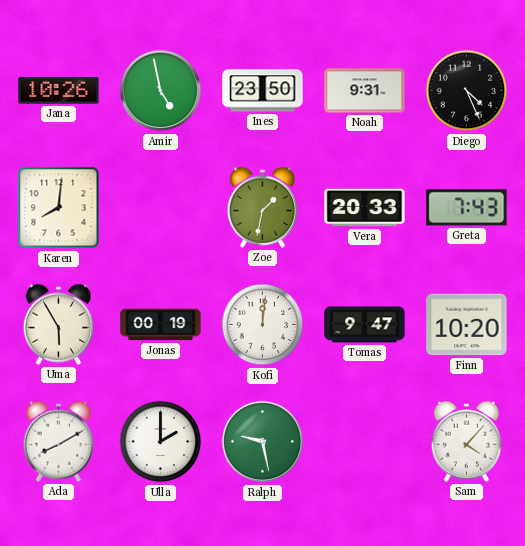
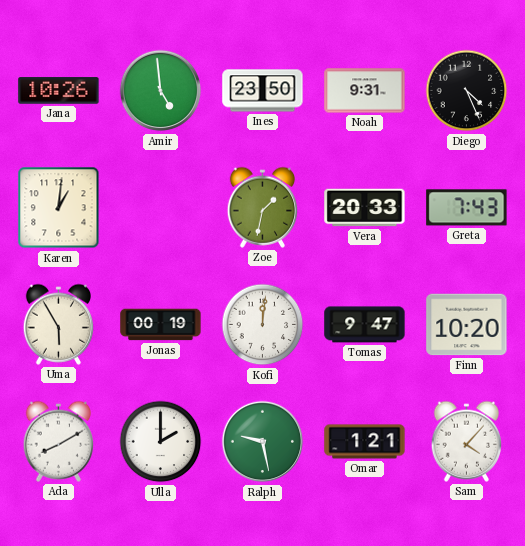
Amir: 4:58 -> 4:59 (161, 91)
Karen: 8:01 -> 1:01 (59, 208)
Omar: none -> 1:21 (365, 442)
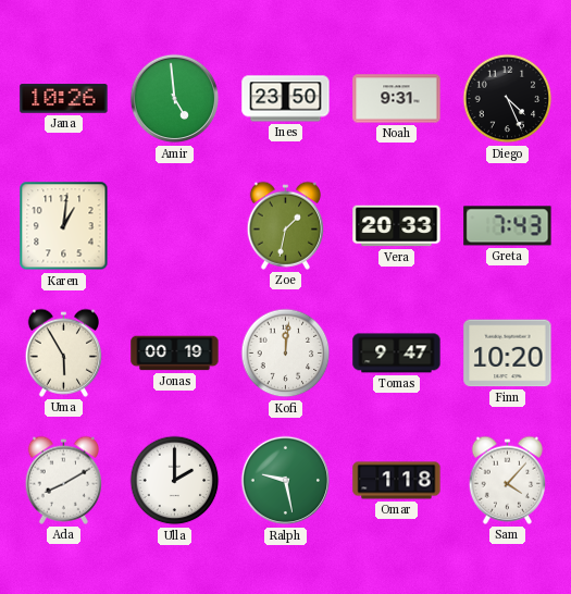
Omar: 1:21 -> 1:18 (397, 481)
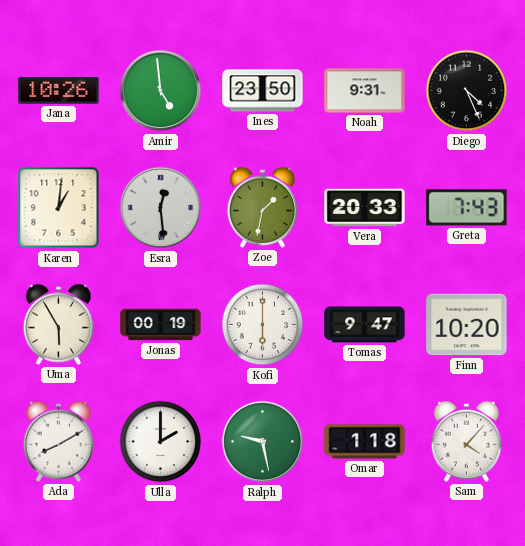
Esra: none -> 12:29 (161, 208)
Kofi: 12:01 -> 6:00 (263, 325)
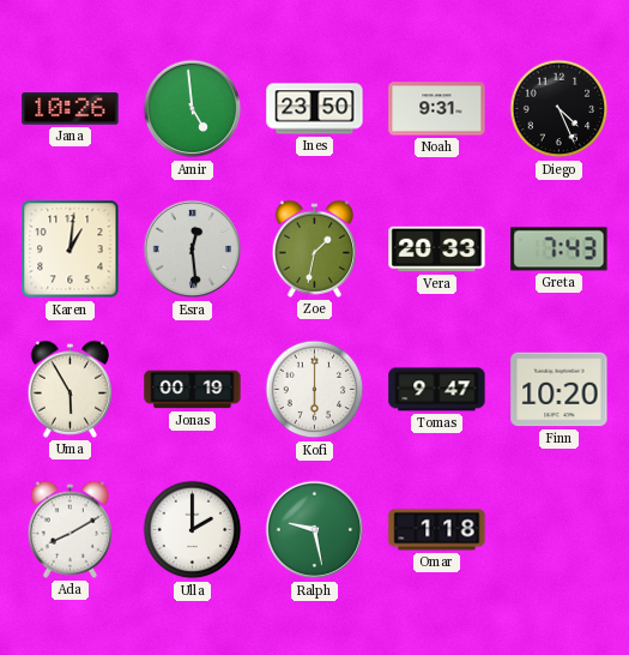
Sam: 4:07 -> none (466, 441)
